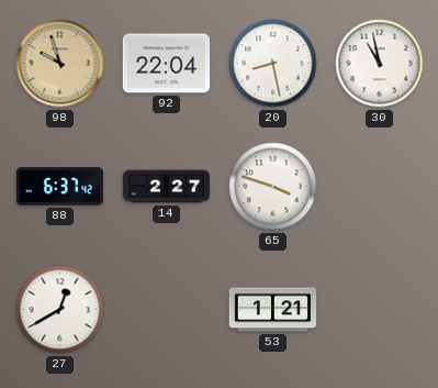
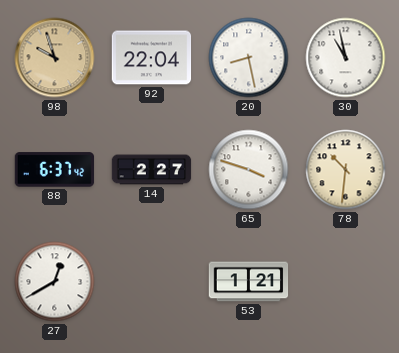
78: none -> 10:31 (346, 170)
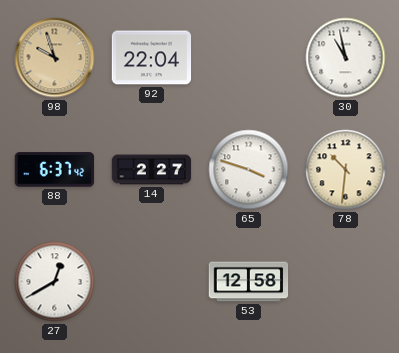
20: 8:28 -> none (249, 58)
53: 1:21 -> 12:58 (249, 282)
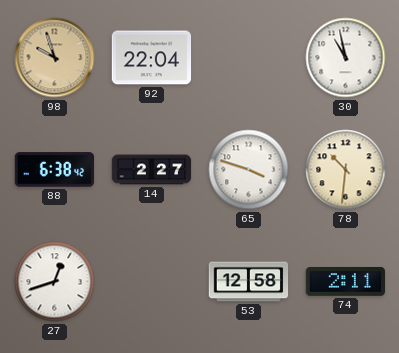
88: 6:37 -> 6:38 (55, 170)
27: 12:40 -> 12:42 (55, 282)
74: none -> 2:11 (346, 282)
